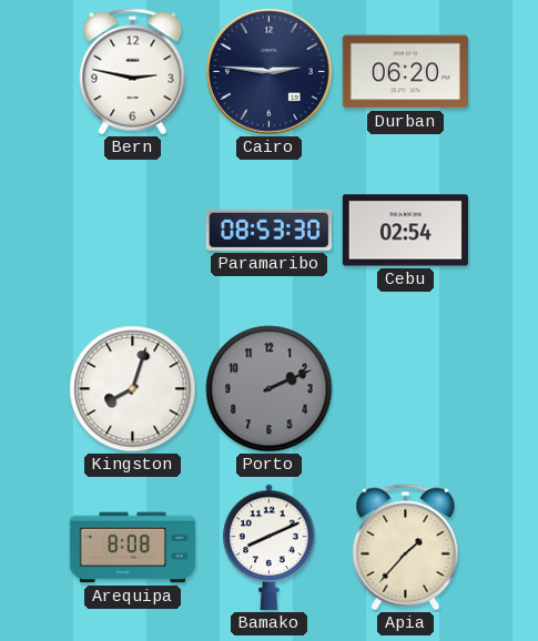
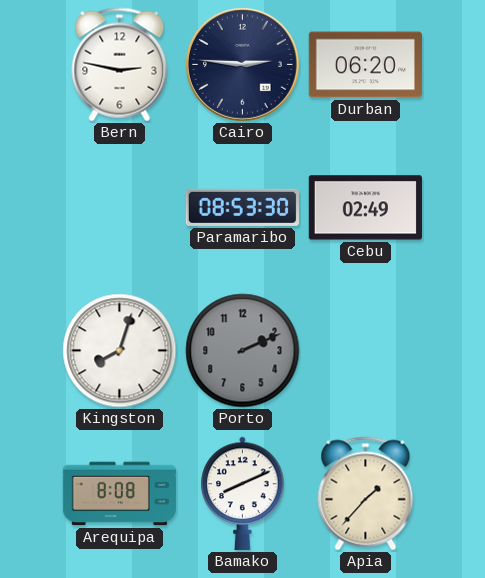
Cebu: 02:54 -> 02:49 (365, 208)
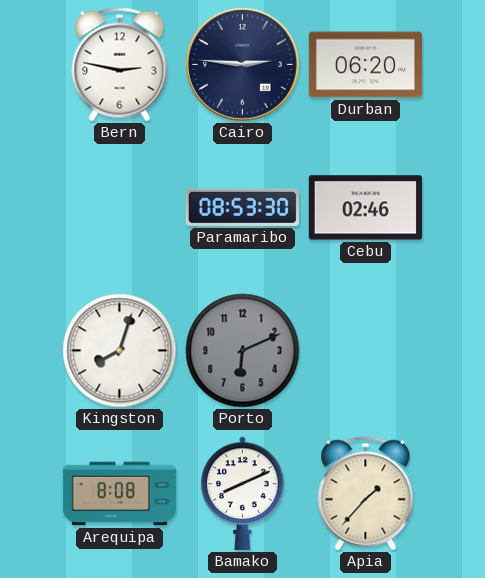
Cebu: 02:49 -> 02:46 (365, 208)
Porto: 2:11 -> 6:11 (243, 351)
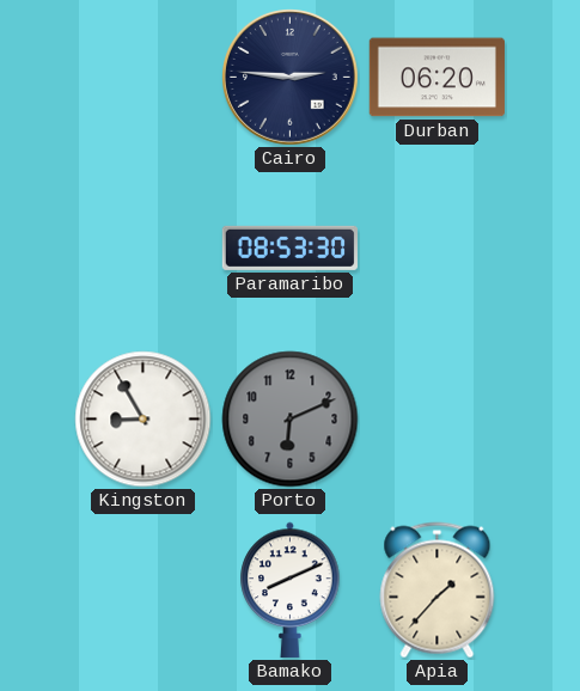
Bern: 2:47 -> none (120, 65)
Cebu: 02:46 -> none (365, 208)
Kingston: 8:03 -> 8:55 (144, 420)
Arequipa: 8:08 -> none (119, 494)
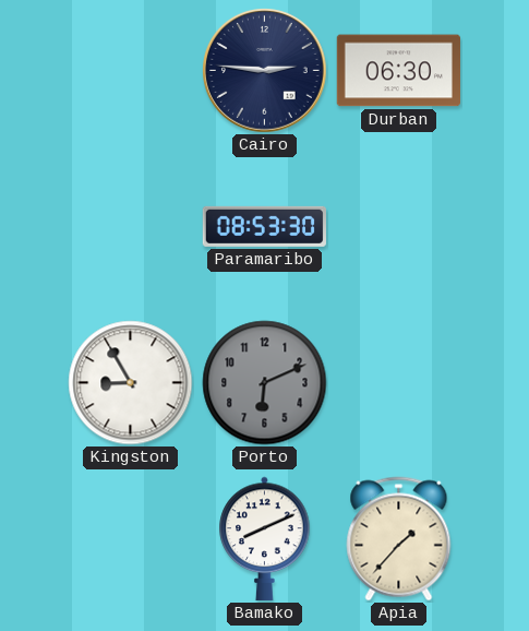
Durban: 06:20 -> 06:30 (398, 71)
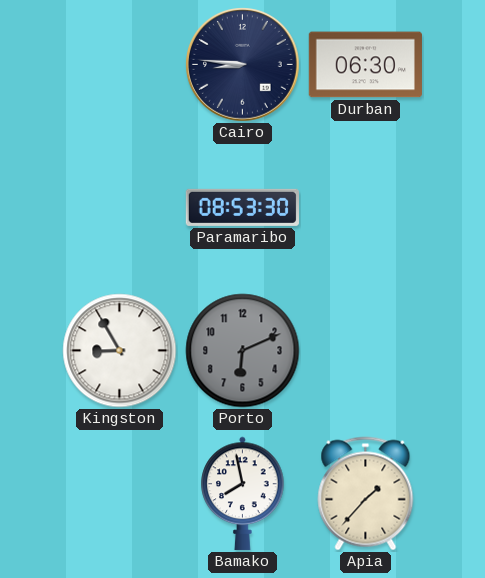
Cairo: 2:46 -> 8:46 (243, 65)
Bamako: 8:11 -> 7:58 (243, 493)
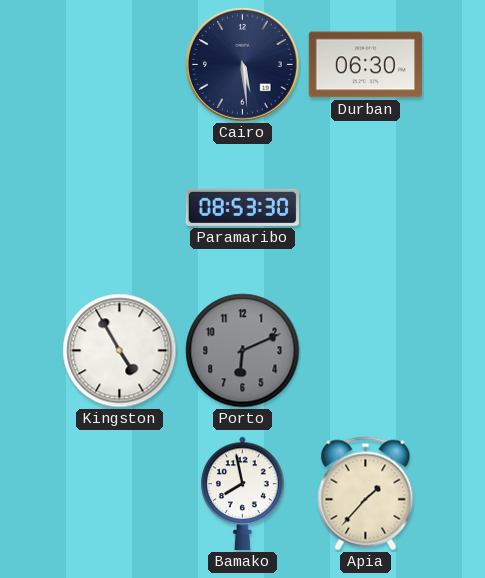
Cairo: 8:46 -> 5:29 (243, 65)
Kingston: 8:55 -> 4:55 (120, 351)
